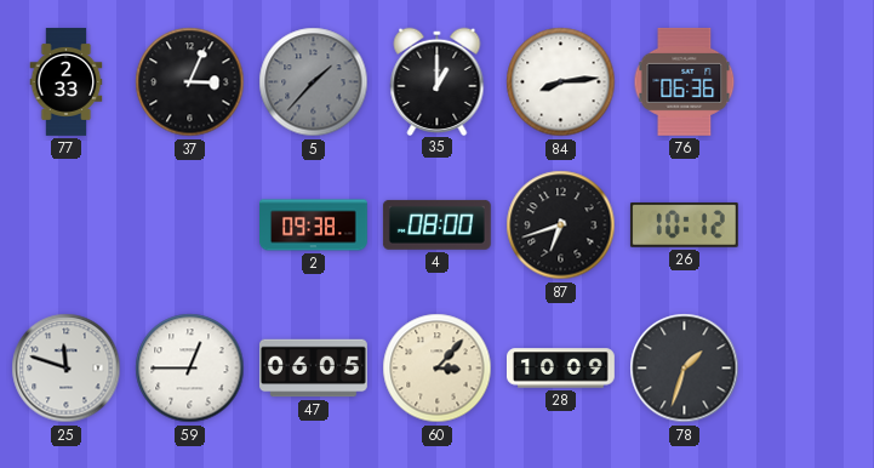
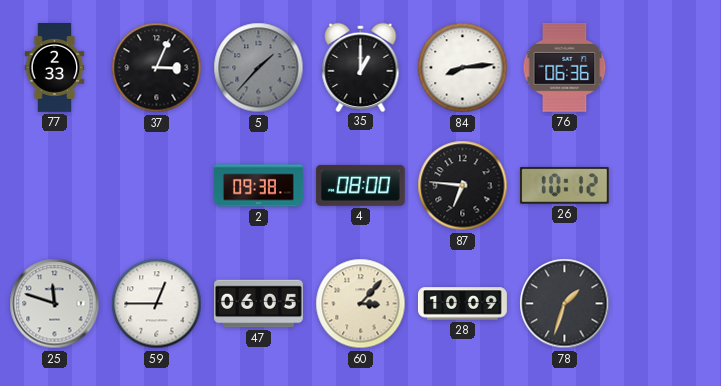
87: 6:42 -> 6:46 (463, 186)
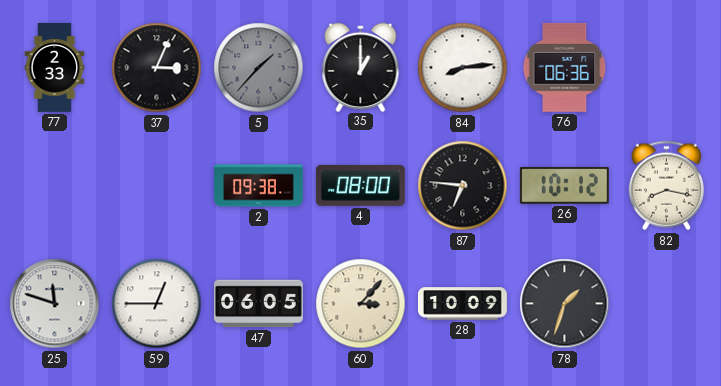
82: none -> 8:17 (666, 186)
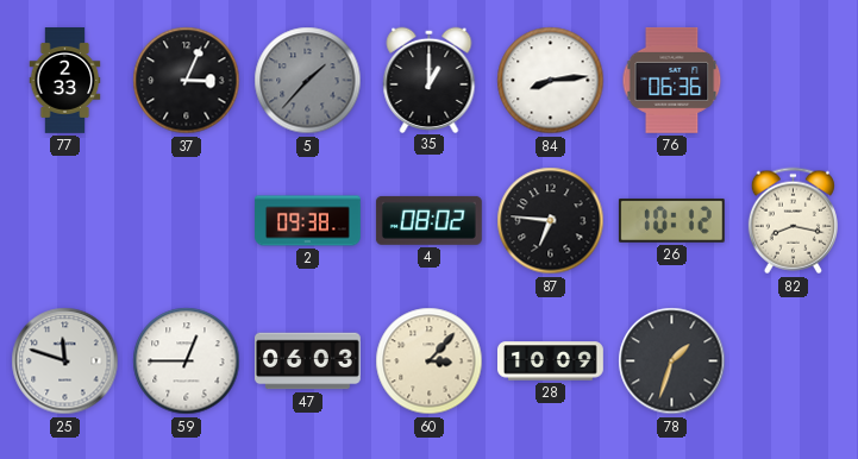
4: 08:00 -> 08:02 (428, 220)
47: 06:05 -> 06:03 (308, 361)
